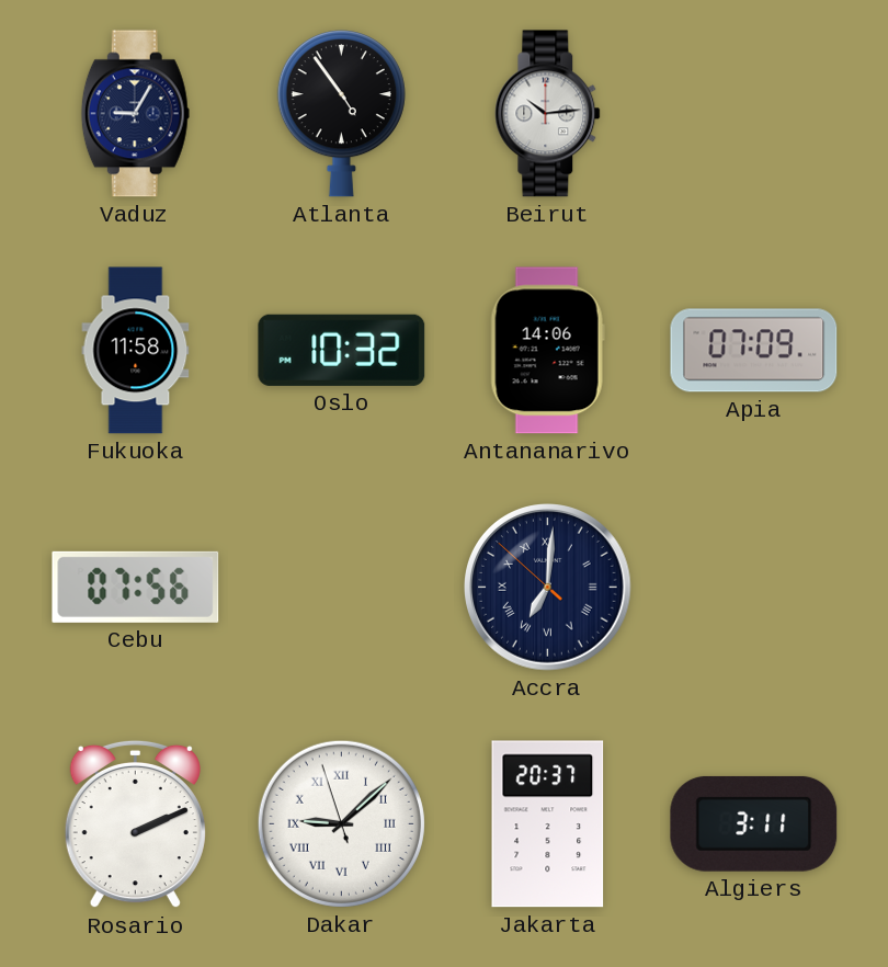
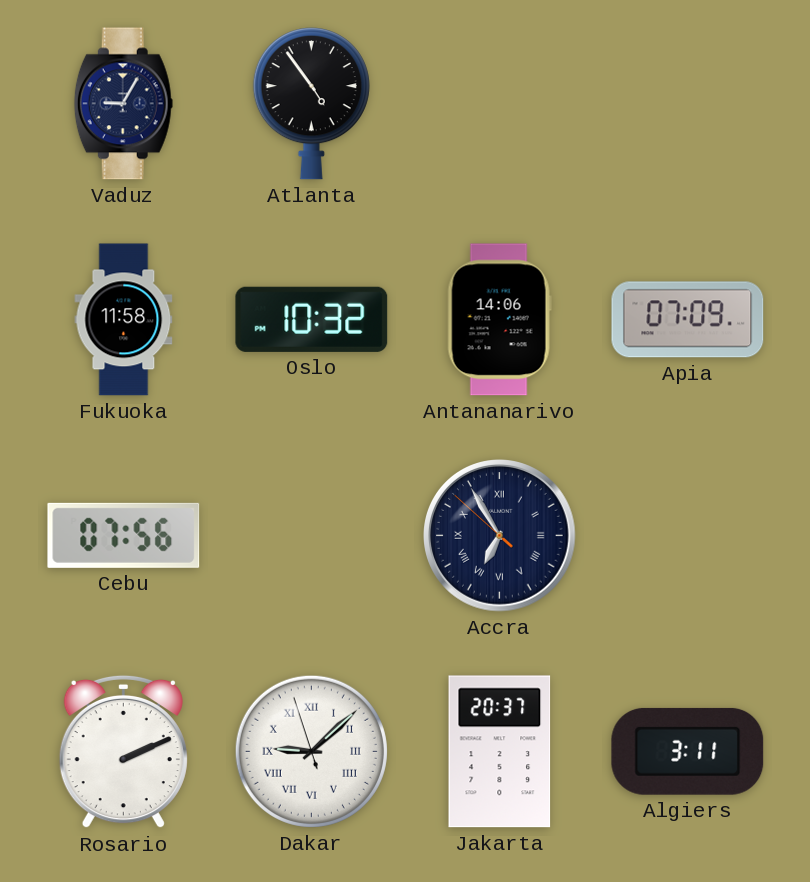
Beirut: 10:14 -> none (548, 114)
Accra: 7:00 -> 6:54 (500, 536)
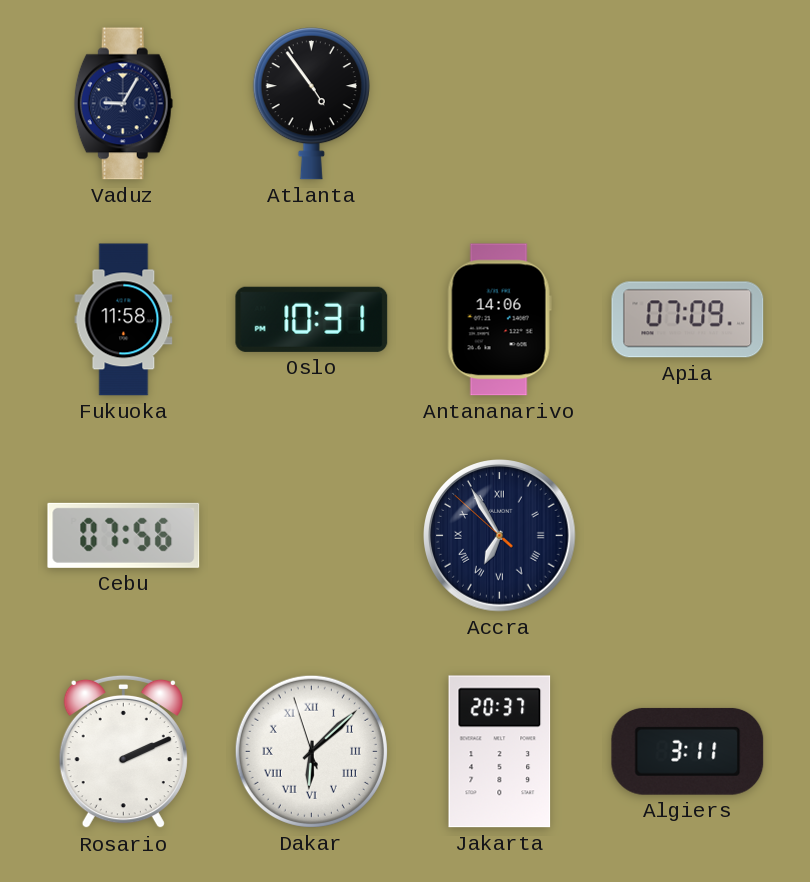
Oslo: 10:32 -> 10:31 (312, 319)
Dakar: 9:07 -> 6:07 (311, 751)
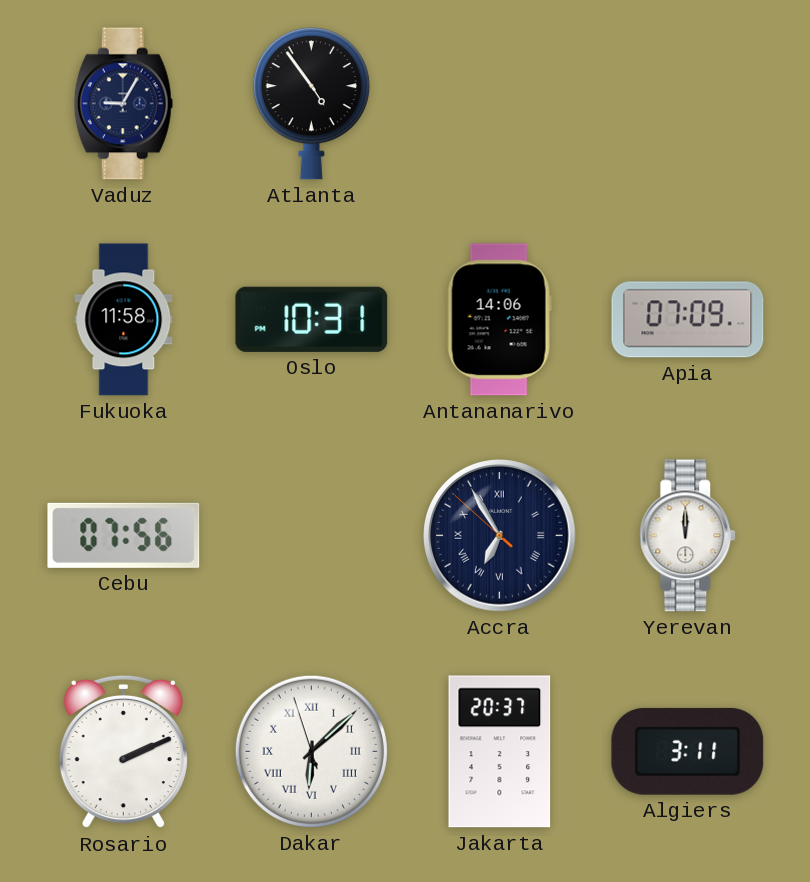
Yerevan: none -> 12:00 (688, 536)
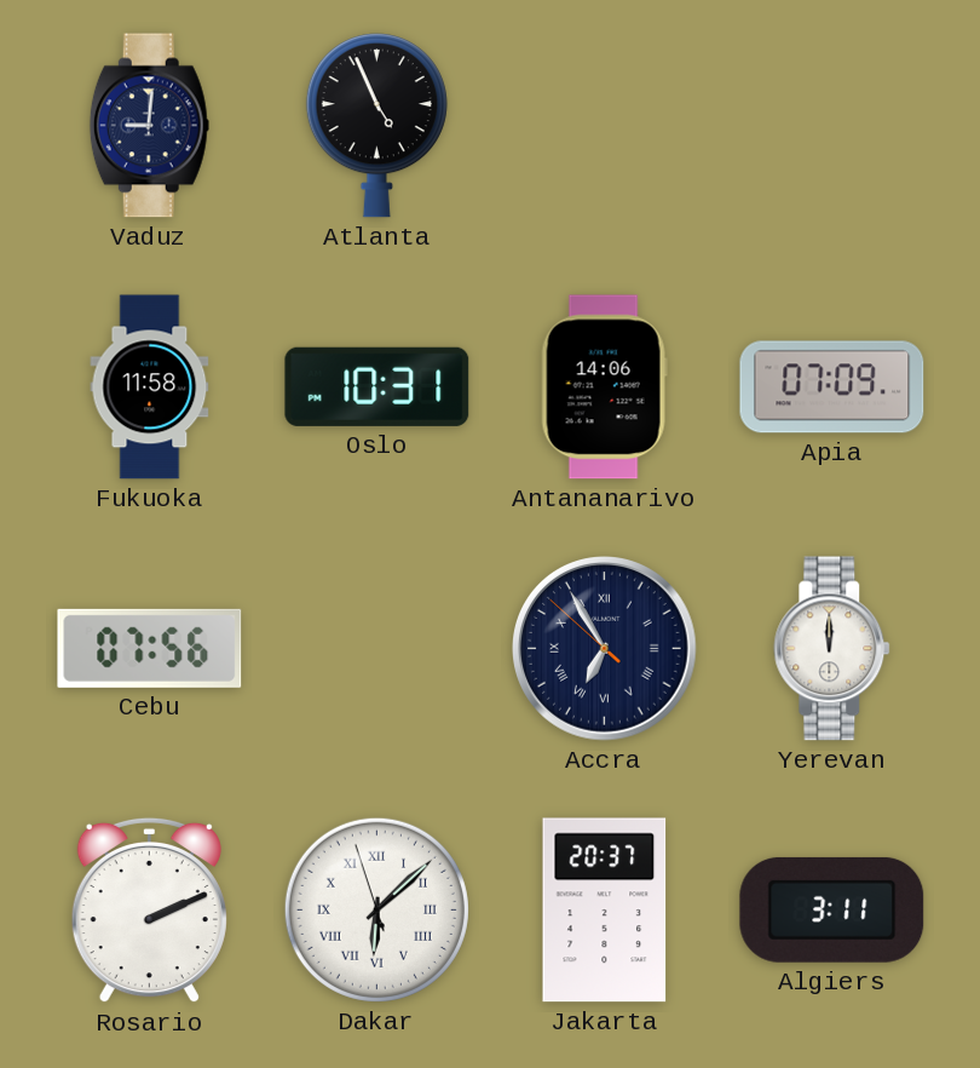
Vaduz: 9:05 -> 9:01 (149, 126)
Atlanta: 4:54 -> 4:56 (376, 126)
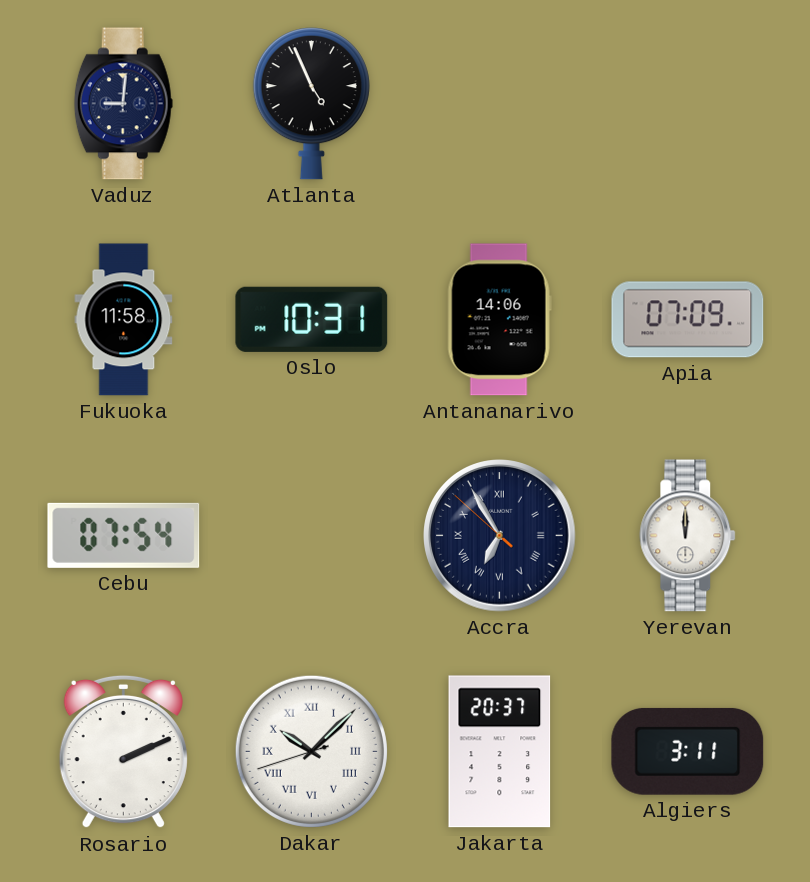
Cebu: 07:56 -> 07:54 (124, 535)
Dakar: 6:07 -> 10:07 (311, 751)
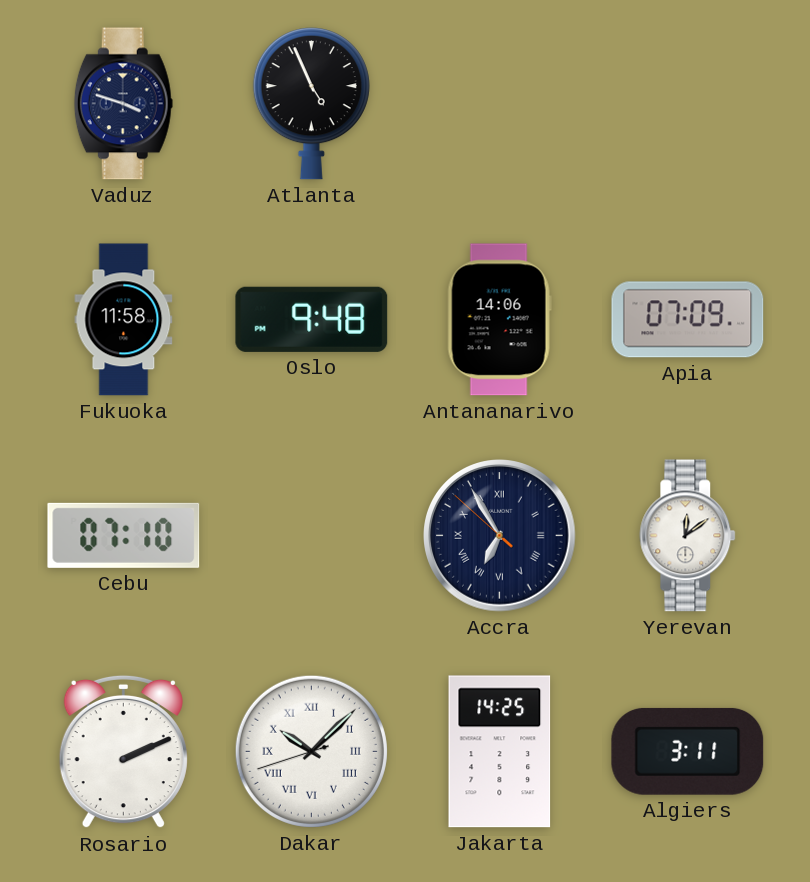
Vaduz: 9:01 -> 3:48 (123, 104)
Oslo: 10:31 -> 9:48 (312, 319)
Cebu: 07:54 -> 07:10 (124, 535)
Yerevan: 12:00 -> 12:09 (688, 536)
Jakarta: 20:37 -> 14:25 (500, 752)
